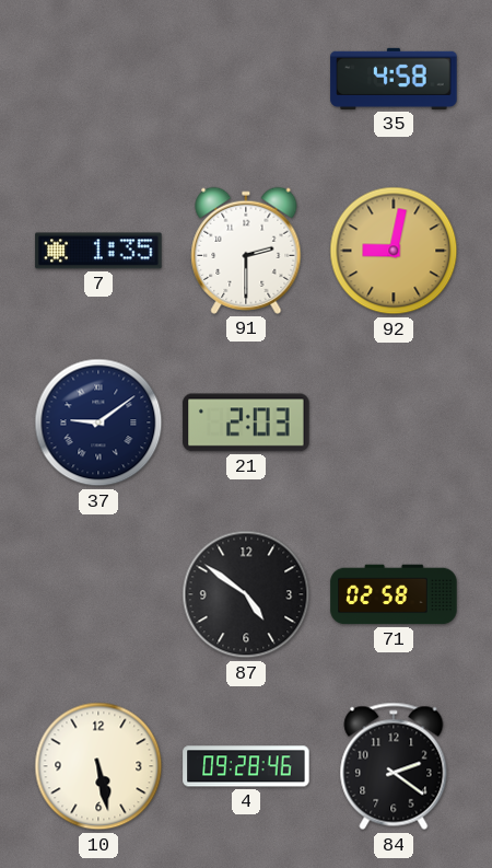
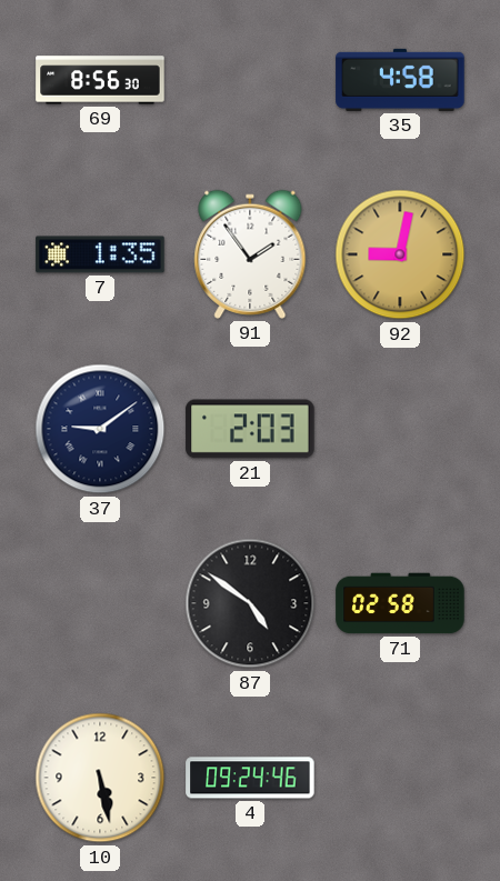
69: none -> 8:56 (100, 80)
91: 2:30 -> 1:54 (250, 254)
4: 09:28 -> 09:24 (250, 778)
84: 2:21 -> none (394, 766)
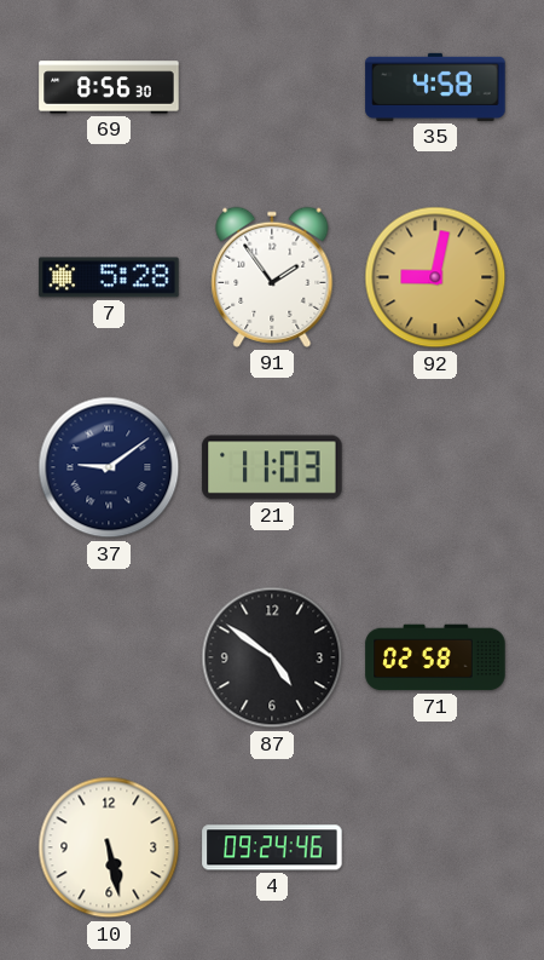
7: 1:35 -> 5:28 (109, 277)
21: 2:03 -> 11:03 (272, 467)
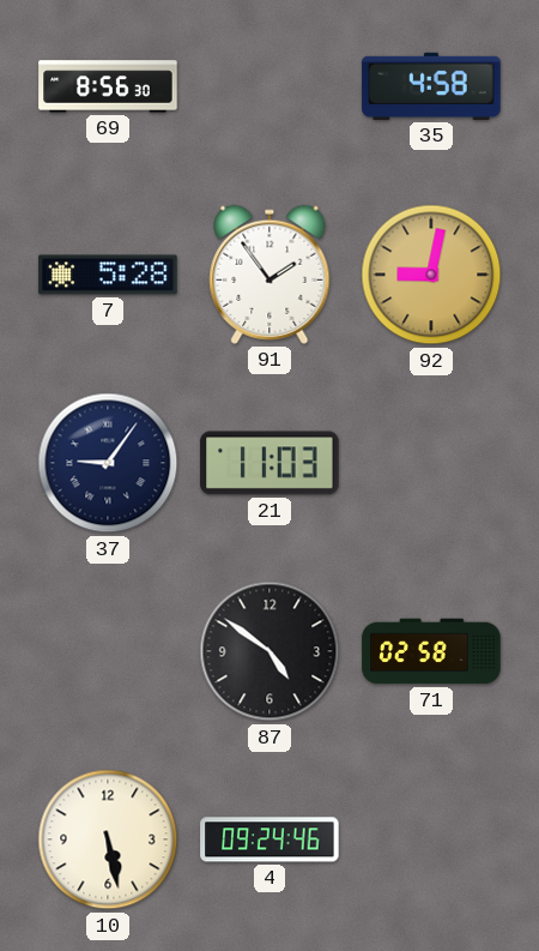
37: 9:09 -> 9:06 (108, 463)
